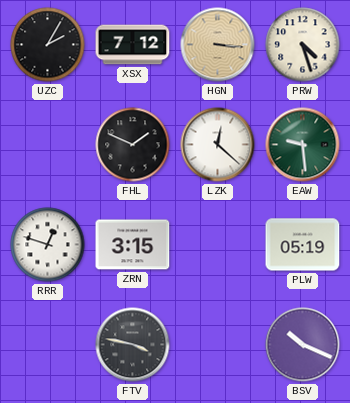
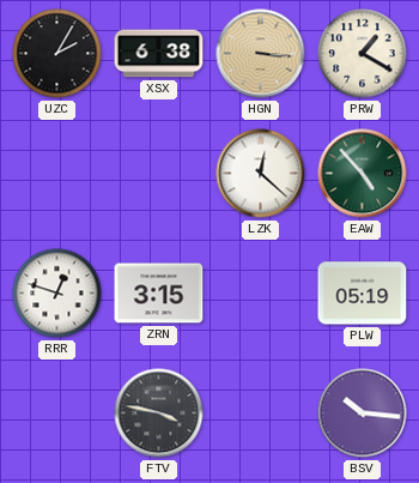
XSX: 7:12 -> 6:38 (159, 54)
PRW: 4:27 -> 1:20 (363, 54)
FHL: 1:49 -> none (133, 145)
EAW: 9:29 -> 4:53 (363, 174)
BSV: 10:19 -> 10:16 (363, 413)
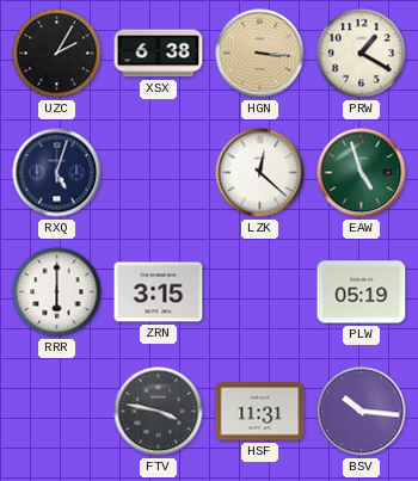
RXQ: none -> 5:03 (57, 173)
EAW: 4:53 -> 4:57 (362, 173)
RRR: 12:48 -> 6:00 (57, 292)
HSF: none -> 11:31 (260, 412)
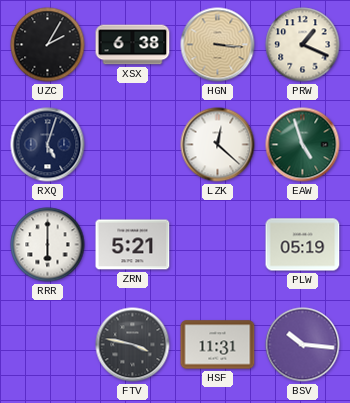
PRW: 1:20 -> 1:19 (303, 45)
ZRN: 3:15 -> 5:21 (133, 245)
